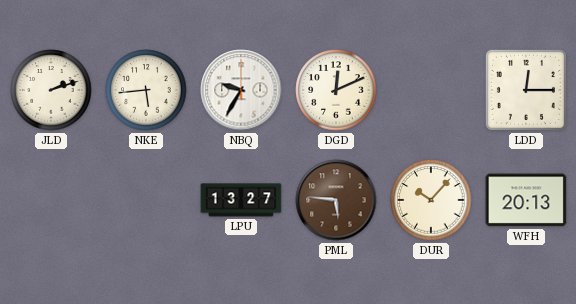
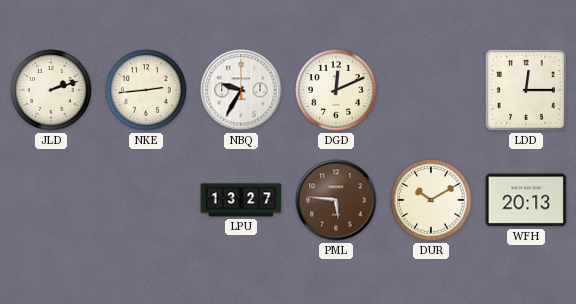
NKE: 5:44 -> 2:44 (146, 90)
DUR: 10:07 -> 10:10 (431, 200)
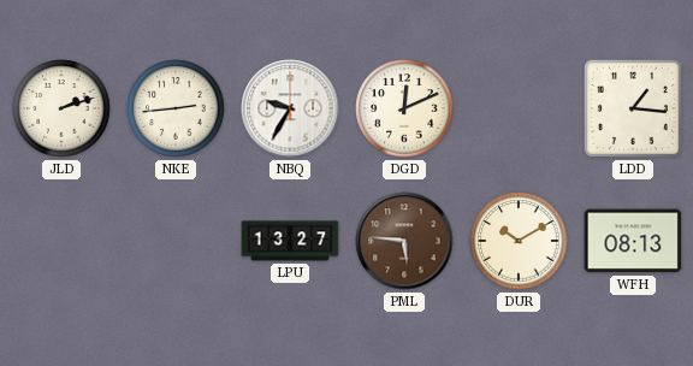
LDD: 12:15 -> 1:16 (633, 108)
WFH: 20:13 -> 08:13 (633, 241)
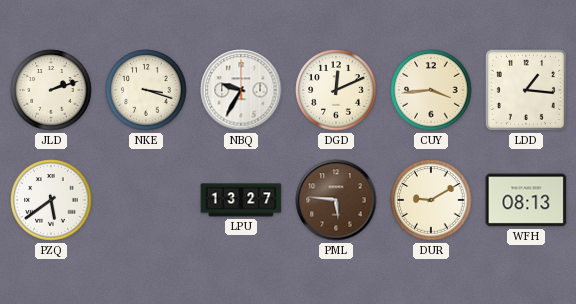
NKE: 2:44 -> 3:18 (146, 90)
CUY: none -> 3:44 (431, 90)
PZQ: none -> 5:39 (51, 200)
DUR: 10:10 -> 9:10 (431, 200)
